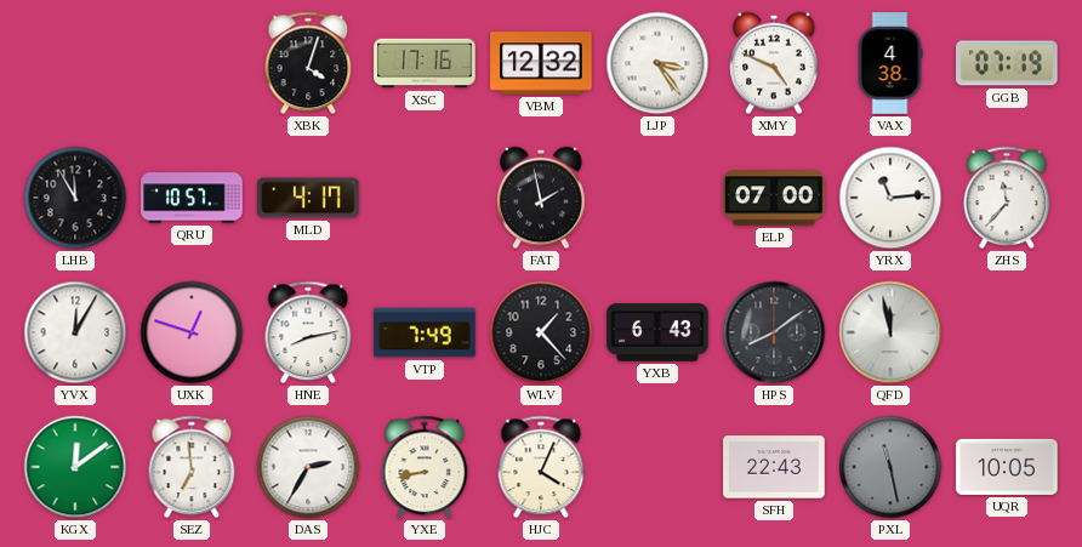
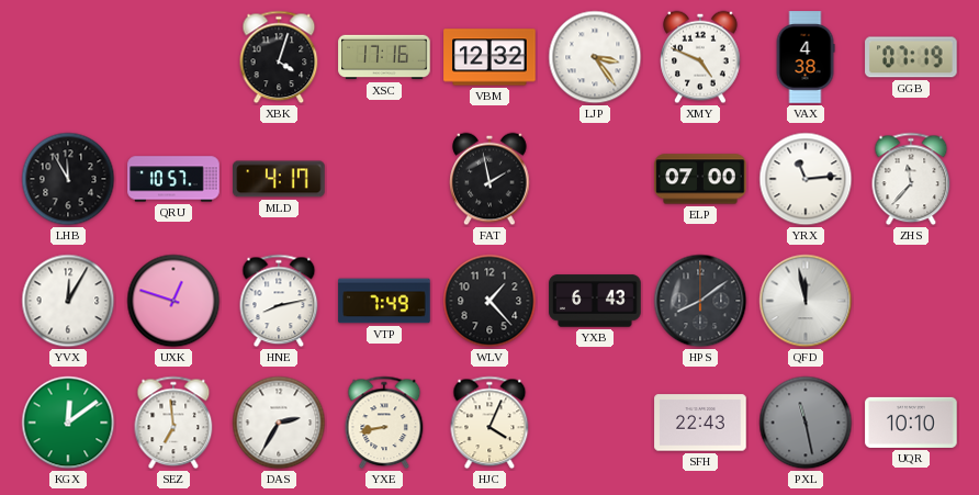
UQR: 10:05 -> 10:10 (911, 423)
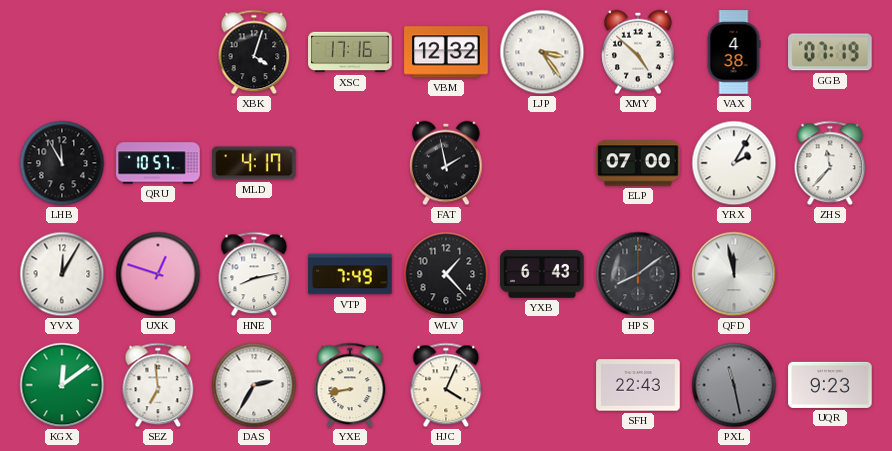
XMY: 4:49 -> 4:52 (638, 52)
YRX: 11:14 -> 2:05 (734, 163)
UQR: 10:10 -> 9:23 (830, 385)
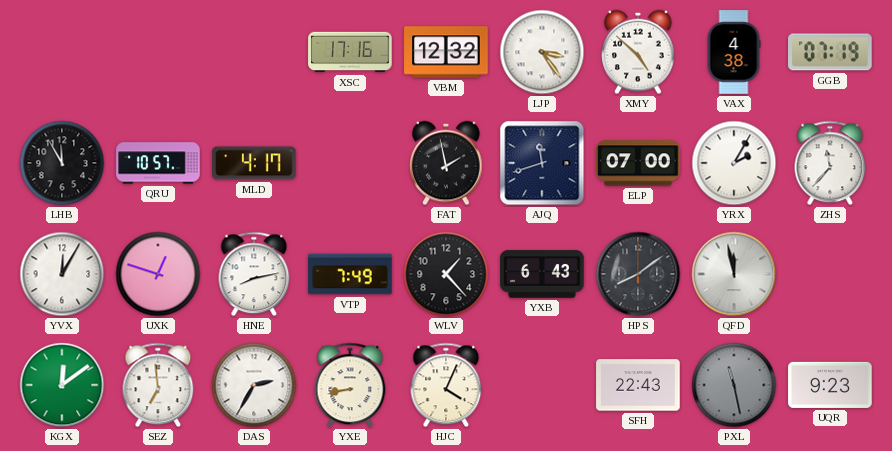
XBK: 4:03 -> none (254, 52)
AJQ: none -> 11:42 (542, 163)
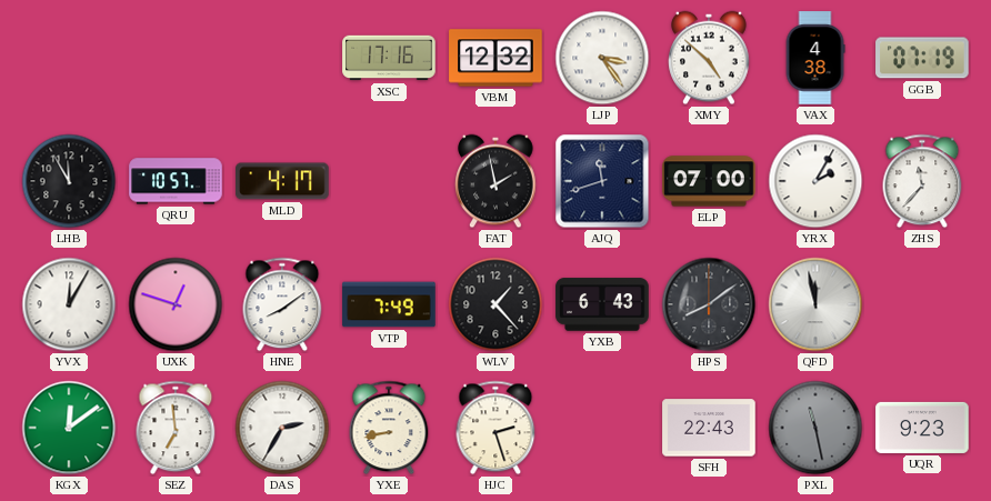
HNE: 8:13 -> 8:09 (282, 304)
HJC: 4:04 -> 2:27 (495, 428)
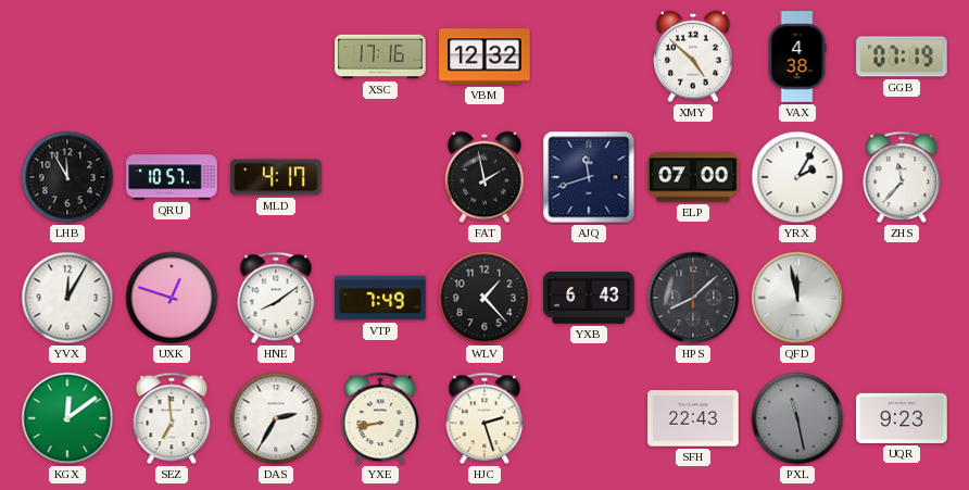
LJP: 3:24 -> none (602, 58)
HPS: 8:09 -> 8:08 (693, 298)
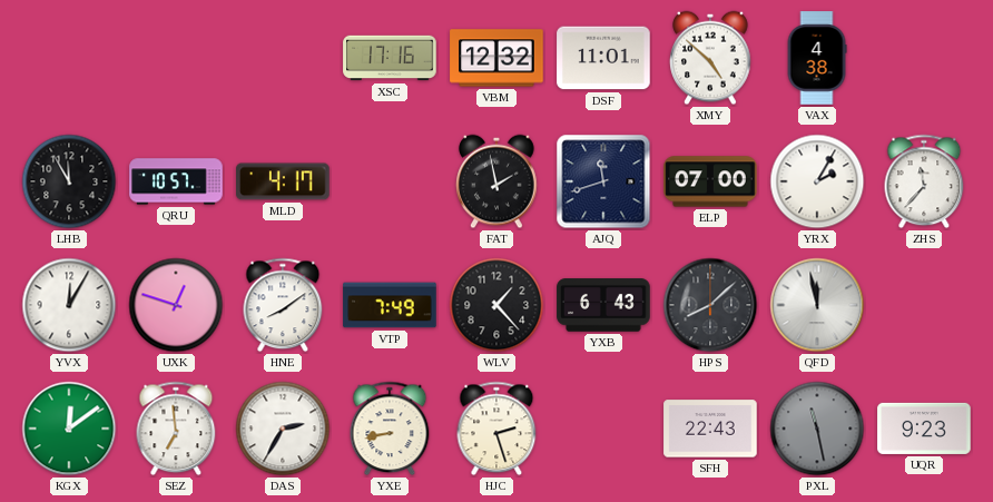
DSF: none -> 11:01 (603, 58)
GGB: 07:19 -> none (902, 56)
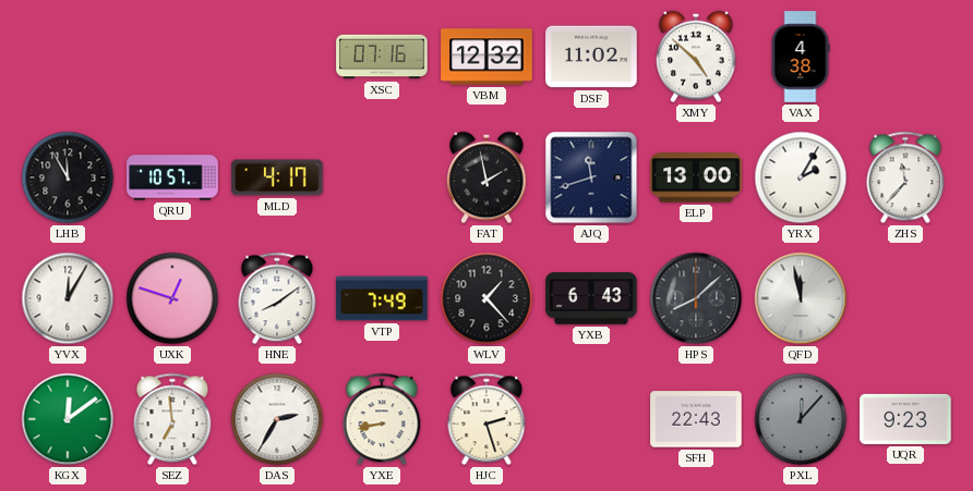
XSC: 17:16 -> 07:16 (382, 57)
DSF: 11:01 -> 11:02 (591, 57)
ELP: 07:00 -> 13:00 (696, 177)
PXL: 11:28 -> 12:07 (801, 419)
